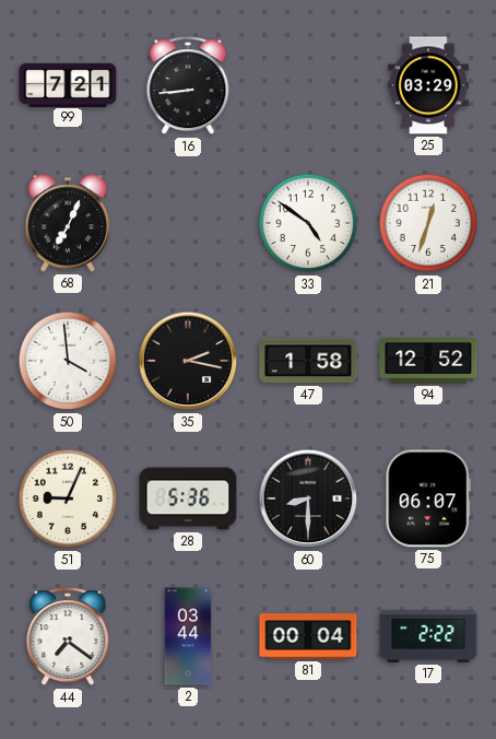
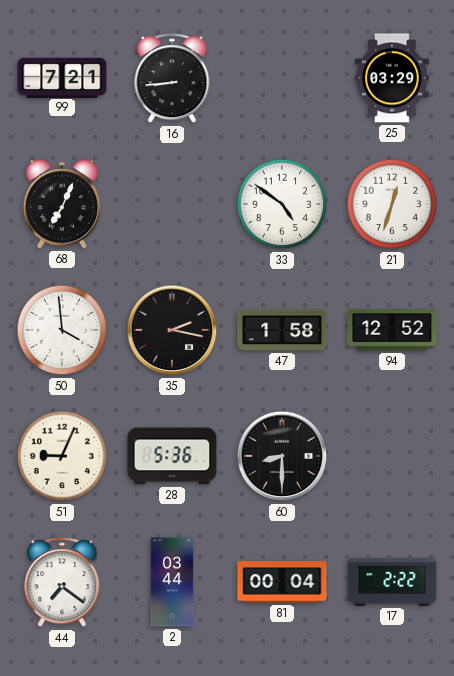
75: 06:07 -> none (428, 498)
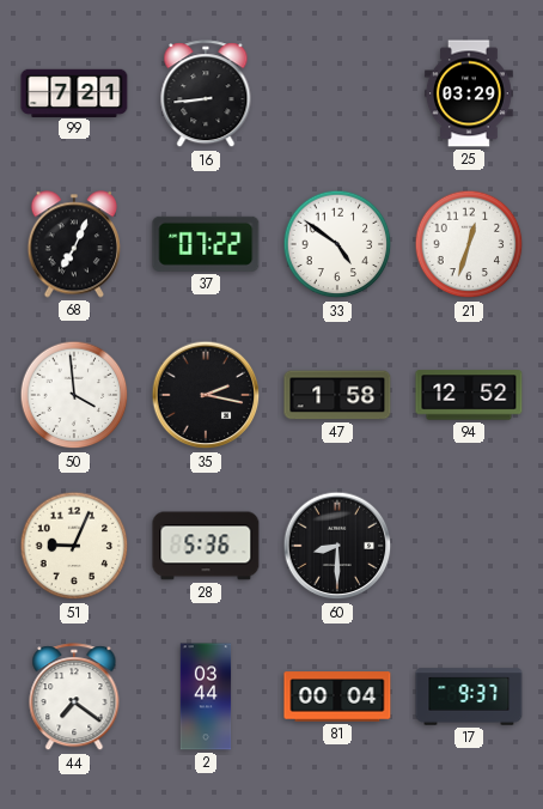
37: none -> 07:22 (206, 244)
17: 2:22 -> 9:37 (469, 697)
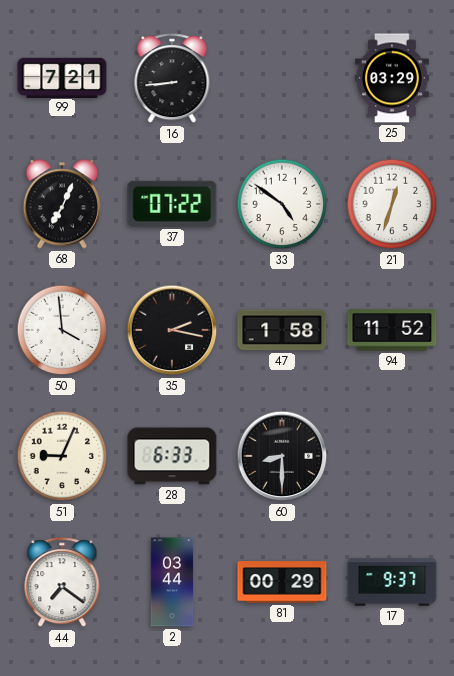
94: 12:52 -> 11:52 (392, 330)
28: 5:36 -> 6:33 (172, 456)
81: 00:04 -> 00:29 (282, 582)
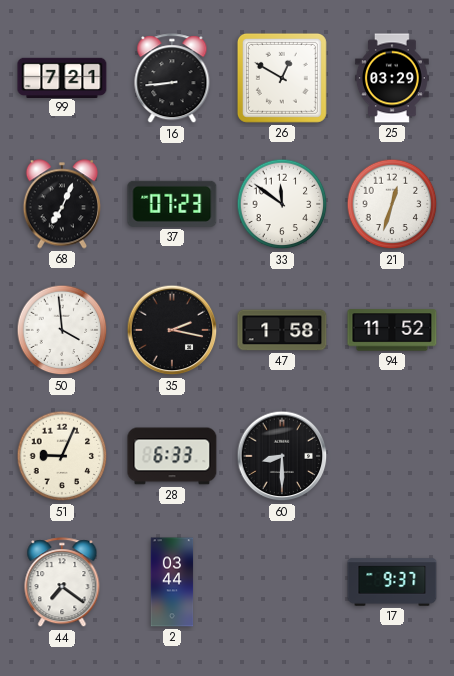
26: none -> 12:50 (282, 78)
37: 07:22 -> 07:23 (172, 204)
33: 4:51 -> 11:51 (282, 204)
81: 00:29 -> none (282, 582)
